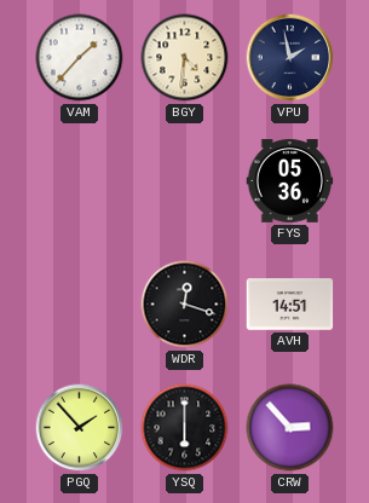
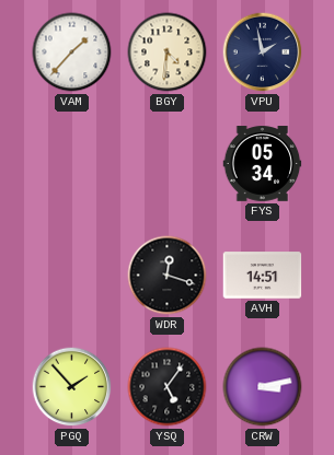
FYS: 05:36 -> 05:34 (263, 164)
YSQ: 6:00 -> 5:06 (168, 387)
CRW: 2:53 -> 3:13 (263, 387)
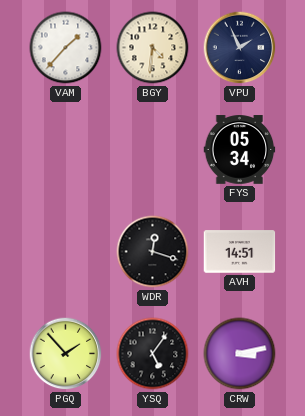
VPU: 1:58 -> 1:56 (240, 48)
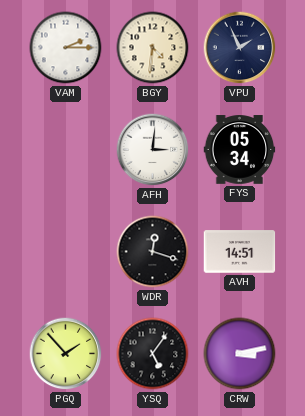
VAM: 1:37 -> 2:15 (66, 48)
AFH: none -> 3:01 (153, 150)
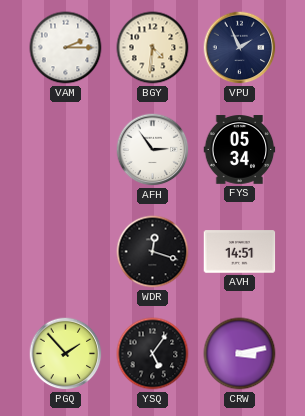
AFH: 3:01 -> 2:54 (153, 150)
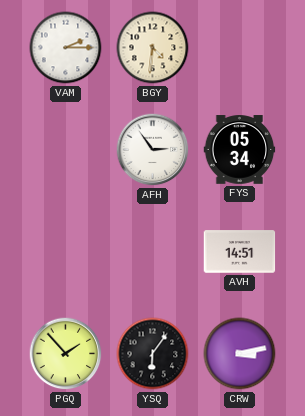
VPU: 1:56 -> none (240, 48)
WDR: 12:18 -> none (153, 252)
YSQ: 5:06 -> 6:06 (153, 354)
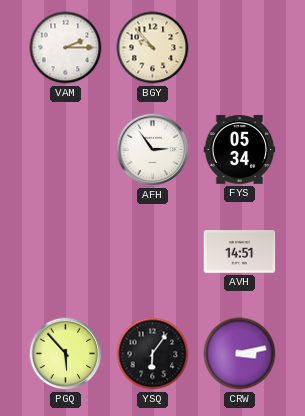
BGY: 4:31 -> 9:53 (153, 48)
PGQ: 1:53 -> 5:53 (66, 354)
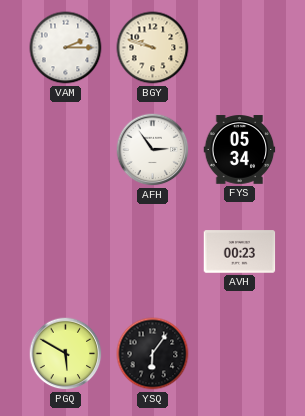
BGY: 9:53 -> 9:48 (153, 48)
AVH: 14:51 -> 00:23 (240, 252)
PGQ: 5:53 -> 5:50 (66, 354)
CRW: 3:13 -> none (240, 354)
